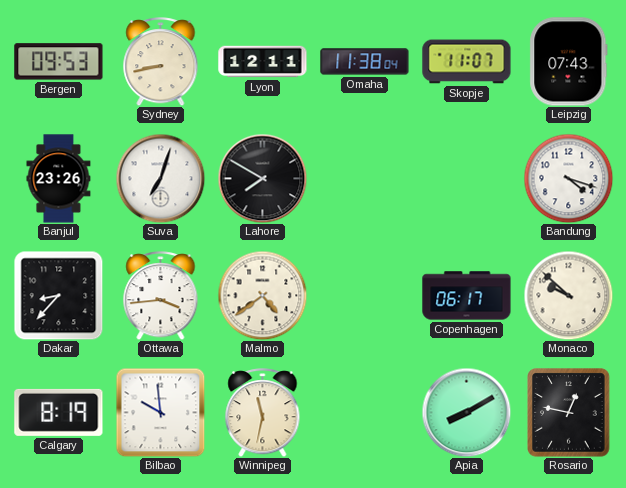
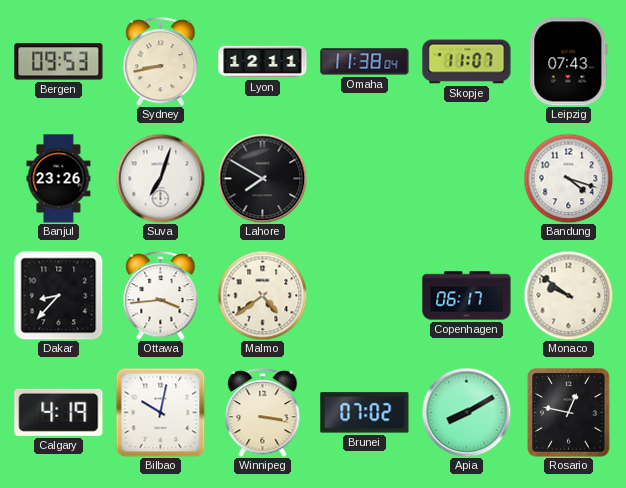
Monaco: 9:52 -> 9:51 (568, 295)
Calgary: 8:19 -> 4:19 (59, 412)
Bilbao: 9:59 -> 10:02 (160, 412)
Winnipeg: 11:32 -> 3:17 (263, 413)
Brunei: none -> 07:02 (365, 413)
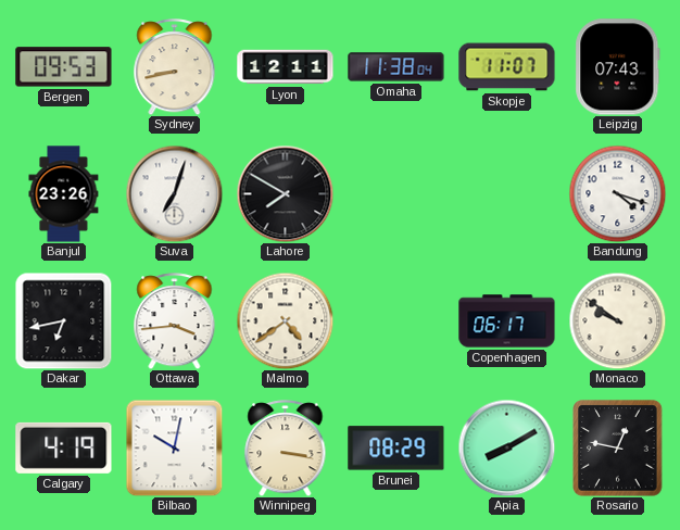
Dakar: 8:37 -> 6:43 (63, 320)
Brunei: 07:02 -> 08:29 (396, 449)
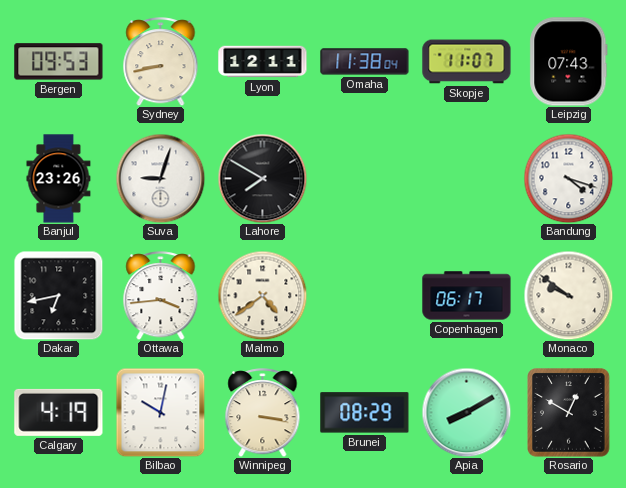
Suva: 7:03 -> 9:03 (160, 178)
Rosario: 12:47 -> 12:50 (569, 413)
